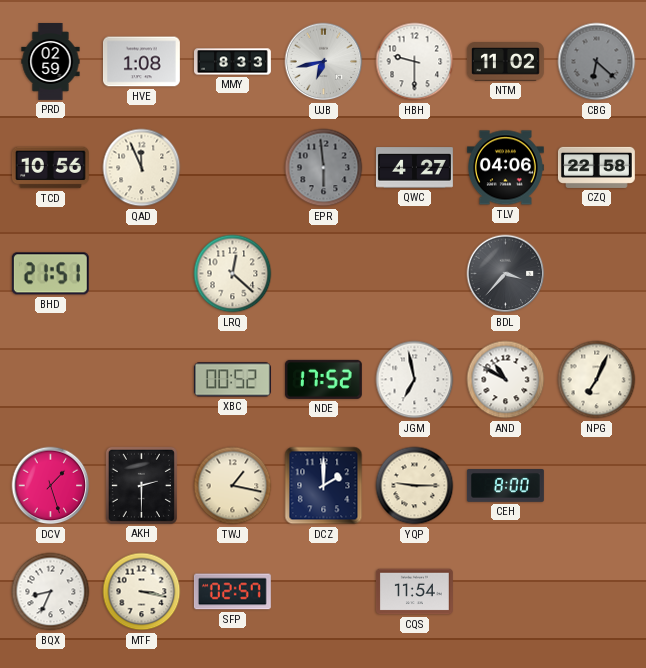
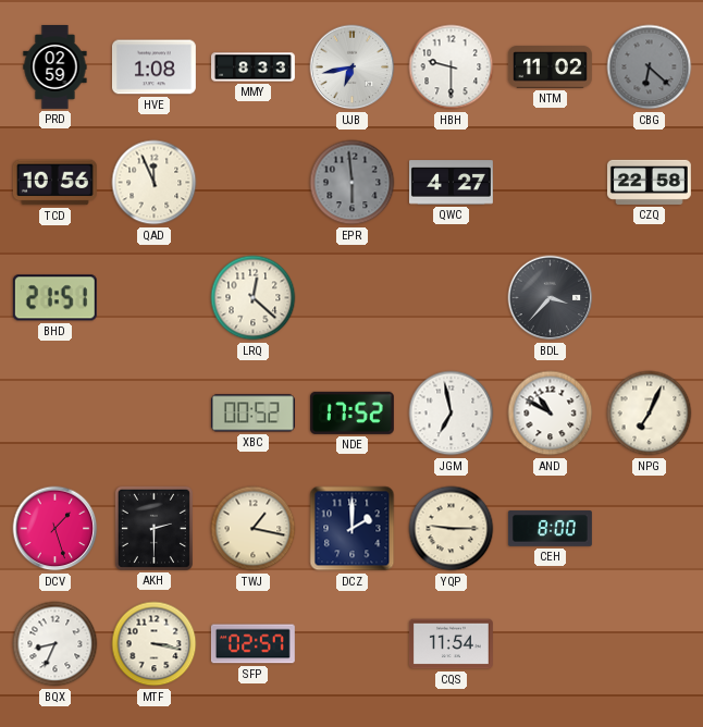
TLV: 04:06 -> none (505, 168)
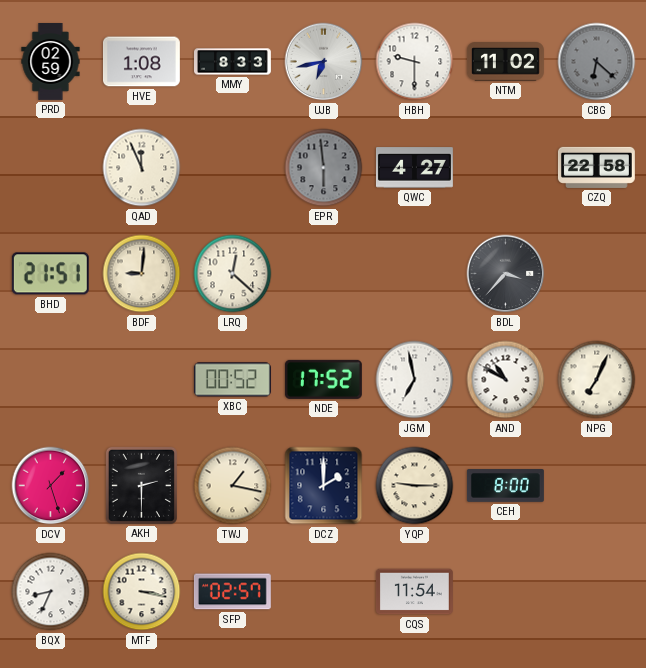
TCD: 10:56 -> none (54, 183)
BDF: none -> 9:01 (142, 274)
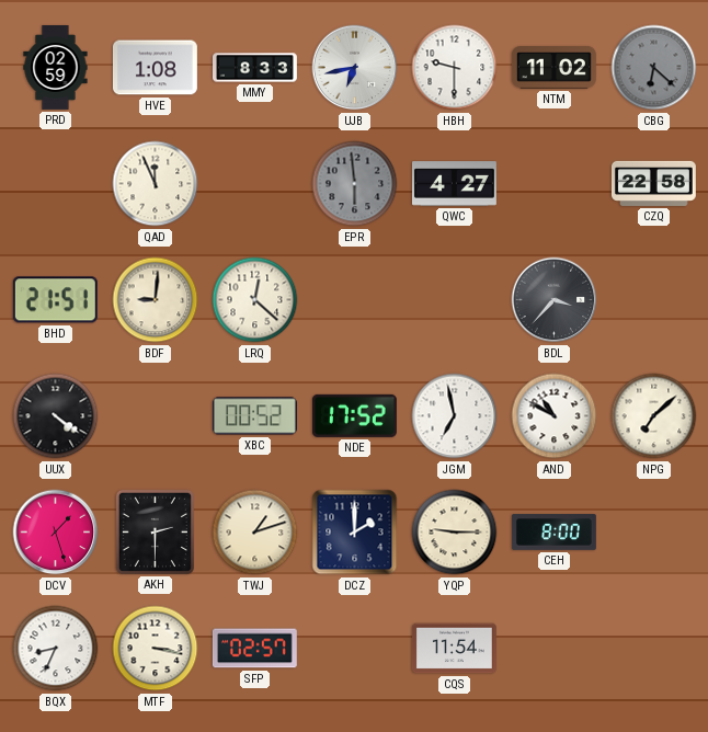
UUX: none -> 4:21 (56, 416)
NPG: 7:04 -> 7:08 (654, 416)
TWJ: 1:17 -> 1:12 (255, 533)
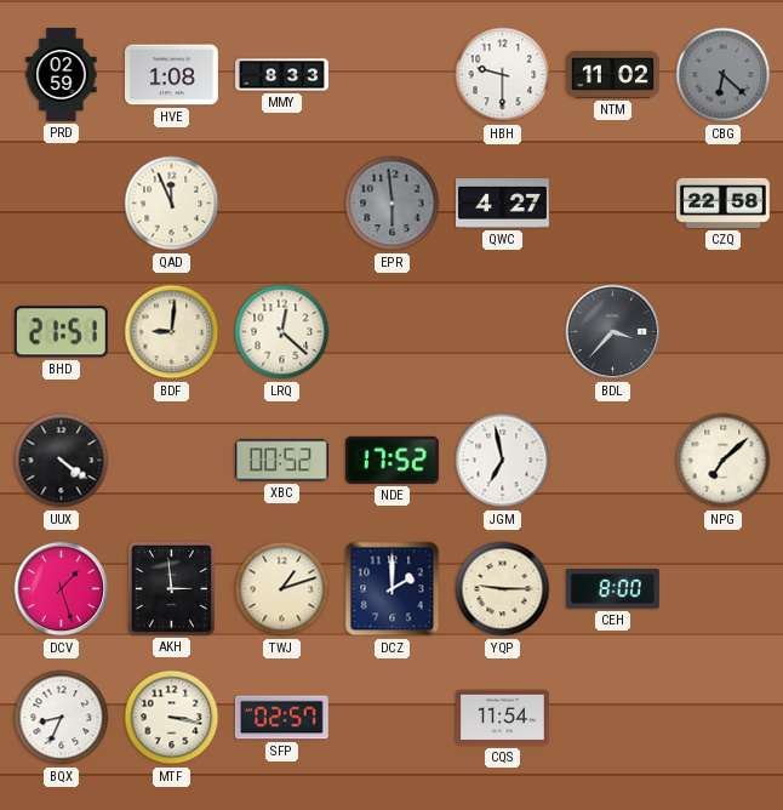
UJB: 6:43 -> none (355, 68)
AND: 10:50 -> none (555, 416)
AKH: 2:30 -> 2:59 (171, 588)
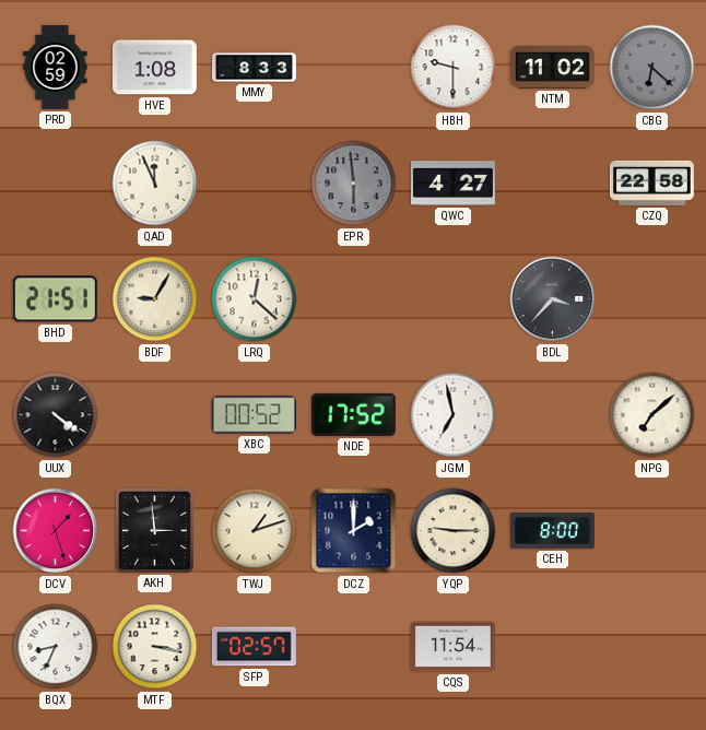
BDF: 9:01 -> 9:05 (155, 299)
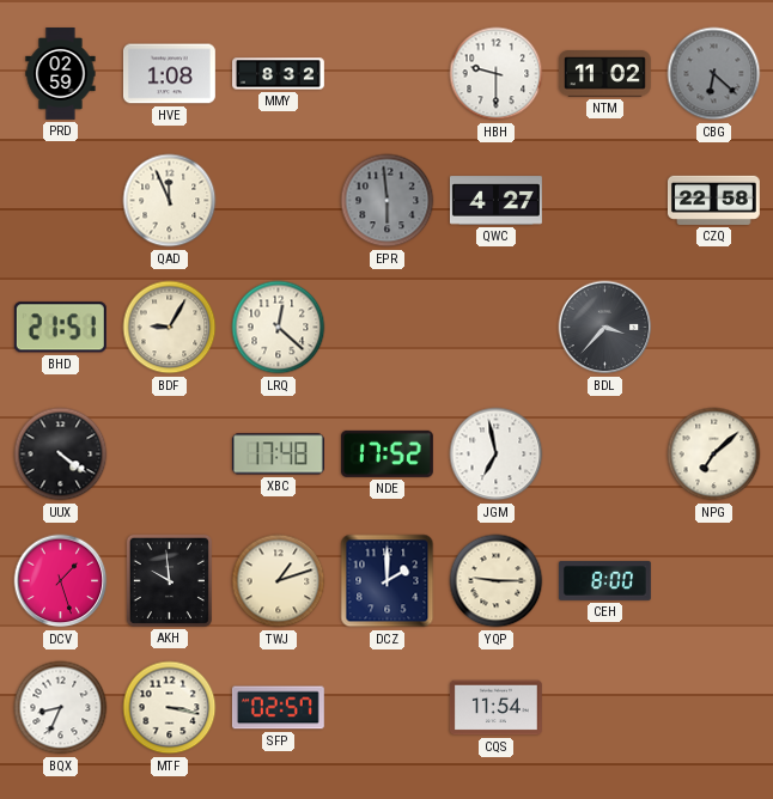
MMY: 8:33 -> 8:32 (279, 74)
XBC: 00:52 -> 17:48 (278, 455)
AKH: 2:59 -> 9:59 (169, 580)
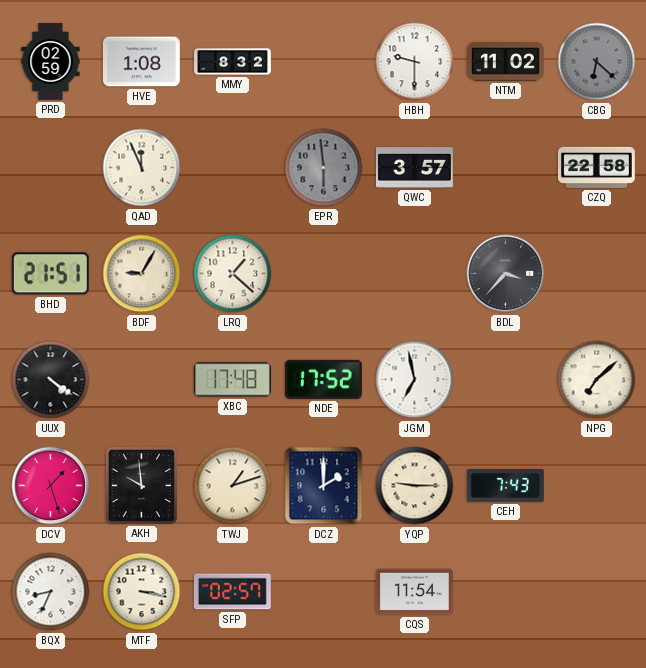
QWC: 4:27 -> 3:57 (414, 168)
LRQ: 12:22 -> 1:22 (233, 274)
CEH: 8:00 -> 7:43 (505, 486)
